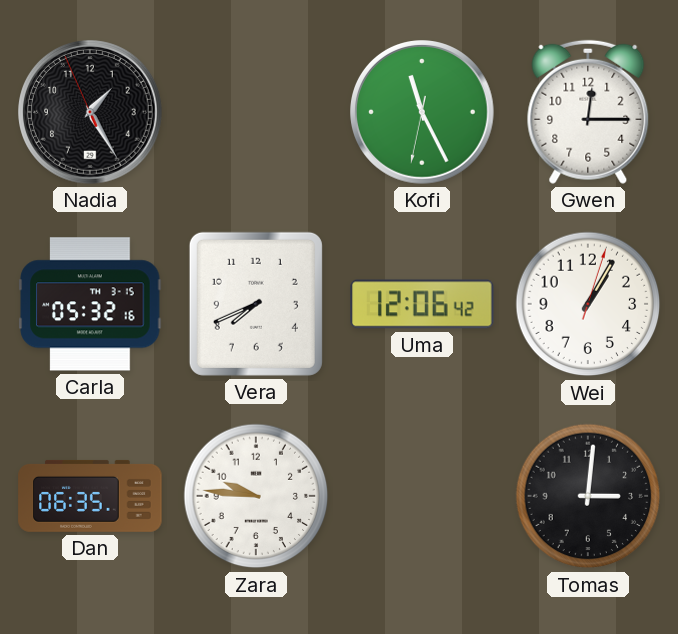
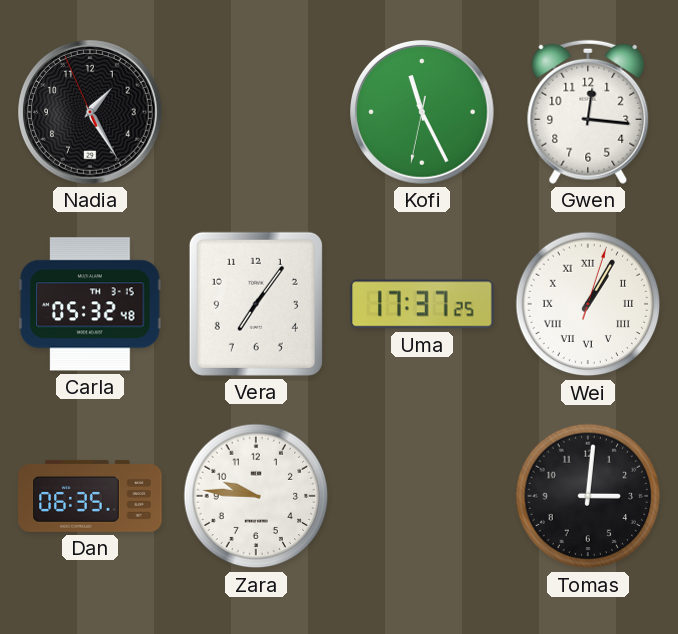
Gwen: 12:15 -> 12:16 (588, 112)
Carla: 05:32:16 -> 05:32:48 (90, 304)
Vera: 7:41 -> 7:06 (256, 304)
Uma: 12:06 -> 17:37 (422, 304)
Wei numerals: Arabic -> Roman (588, 304)
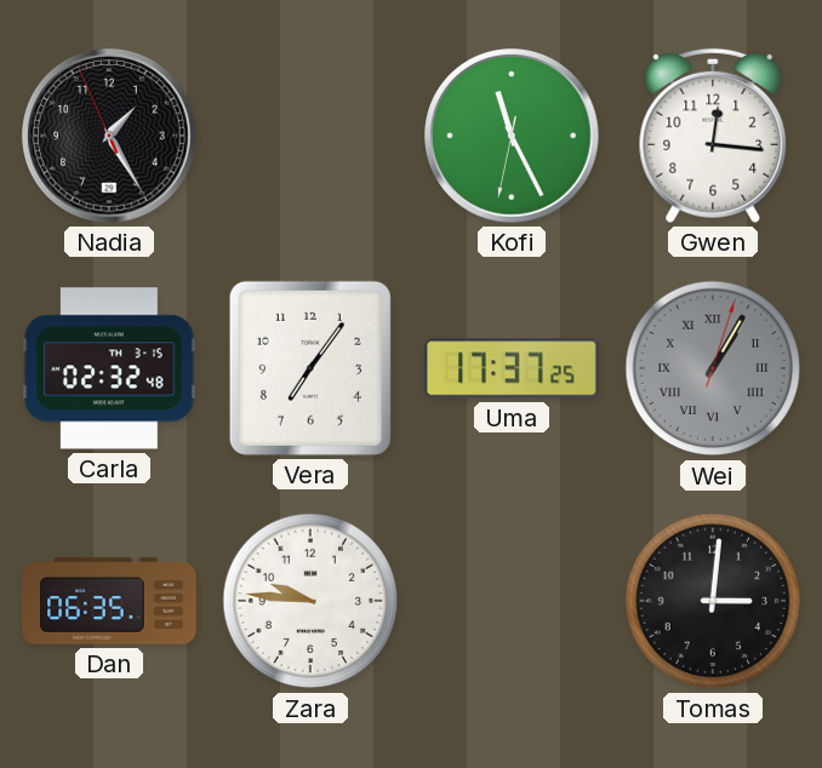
Carla: 05:32 -> 02:32 (109, 368)
Wei dial: white -> grey (713, 368)
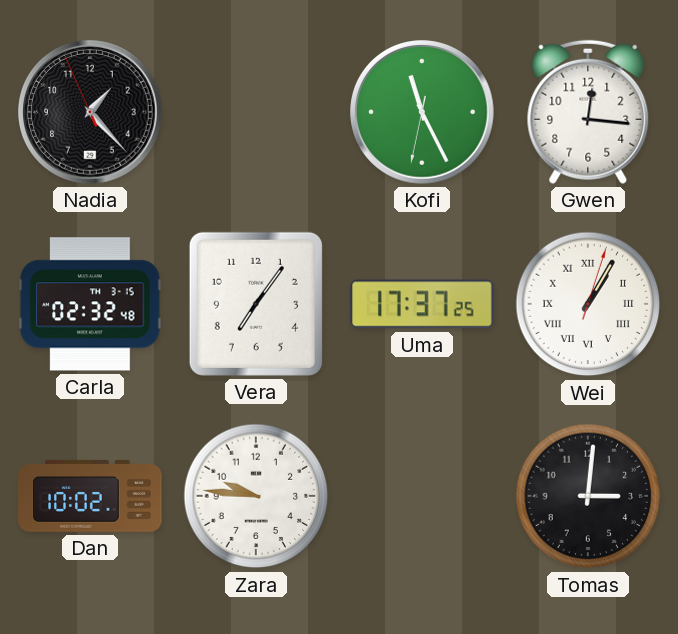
Nadia: 1:24 -> 1:22 (91, 113)
Wei dial: grey -> white (588, 304)
Dan: 06:35 -> 10:02 (90, 496)
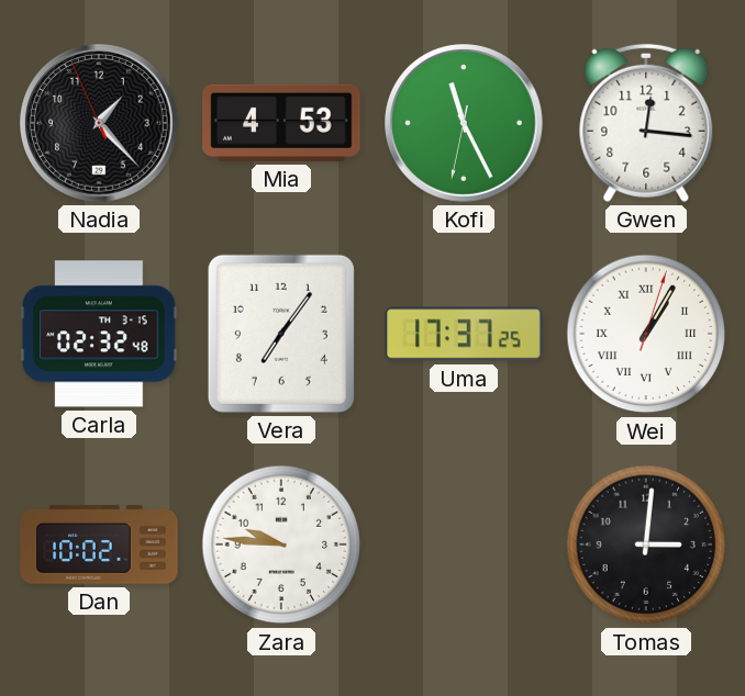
Mia: none -> 4:53 (281, 123)
